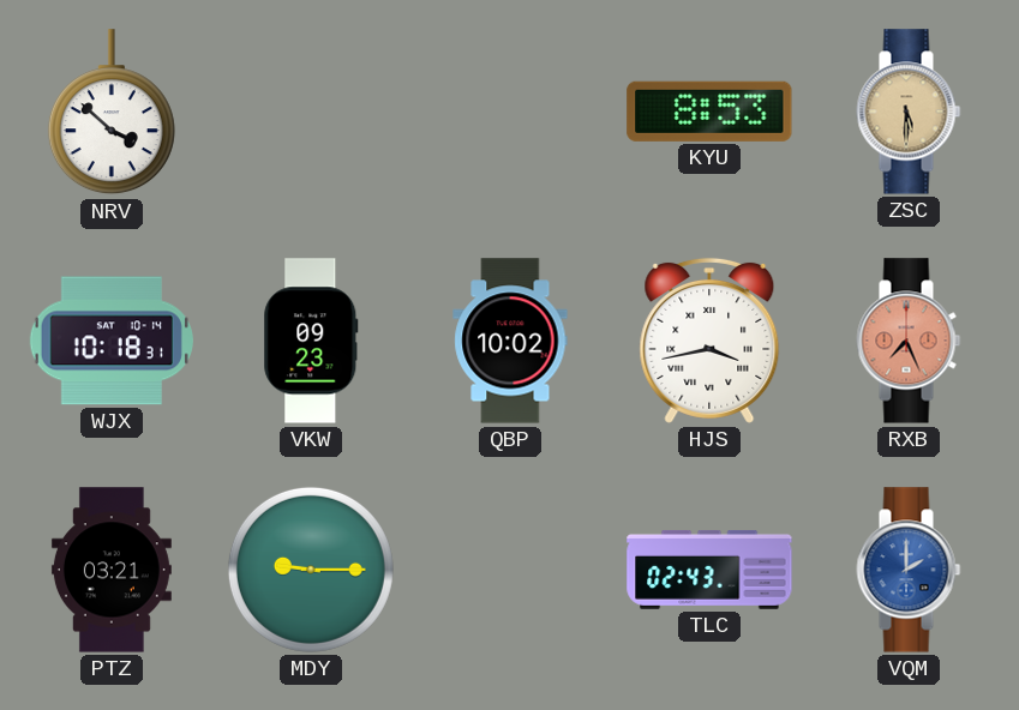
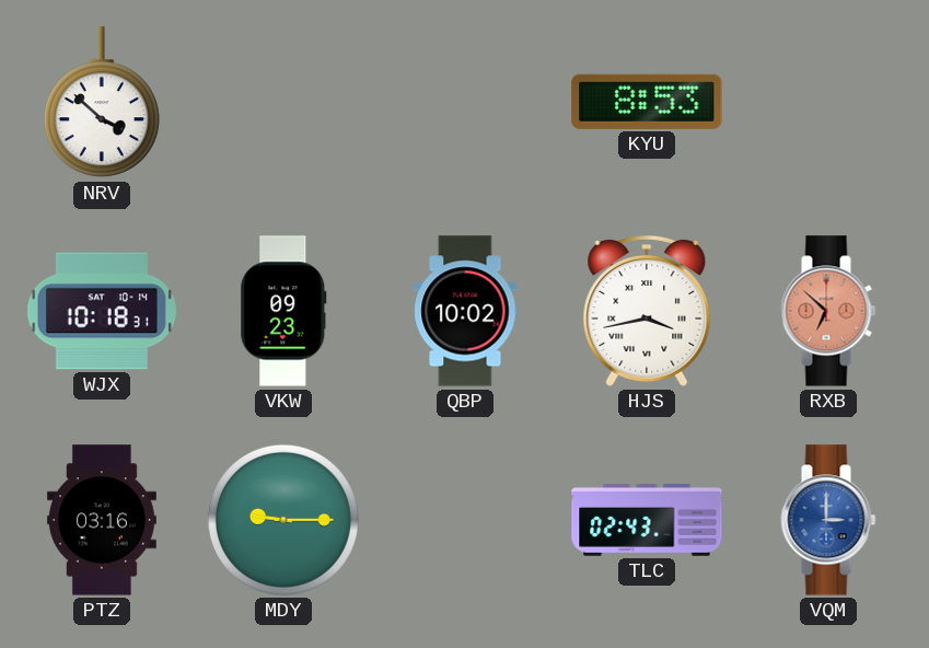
ZSC: 5:30 -> none (909, 112)
RXB: 7:26 -> 6:52 (828, 311)
PTZ: 03:21 -> 03:16 (102, 520)
VQM: 2:00 -> 3:00 (828, 520)
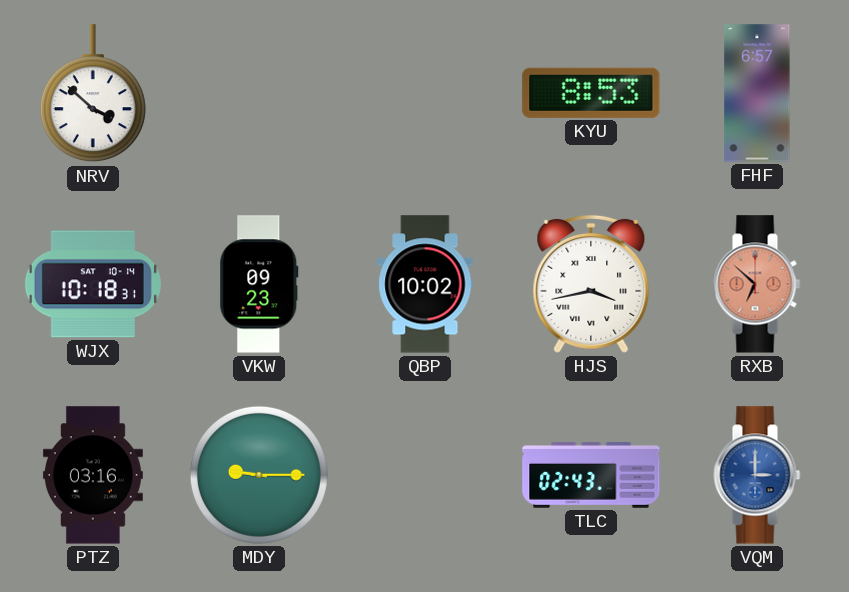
FHF: none -> 6:57 (757, 93)
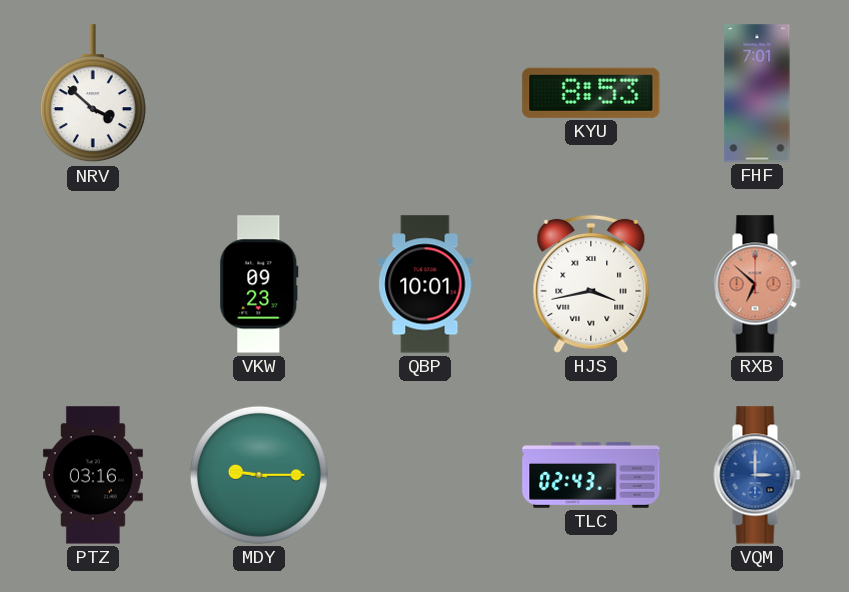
FHF: 6:57 -> 7:01 (757, 93)
WJX: 10:18 -> none (93, 284)
QBP: 10:02 -> 10:01 (425, 284)
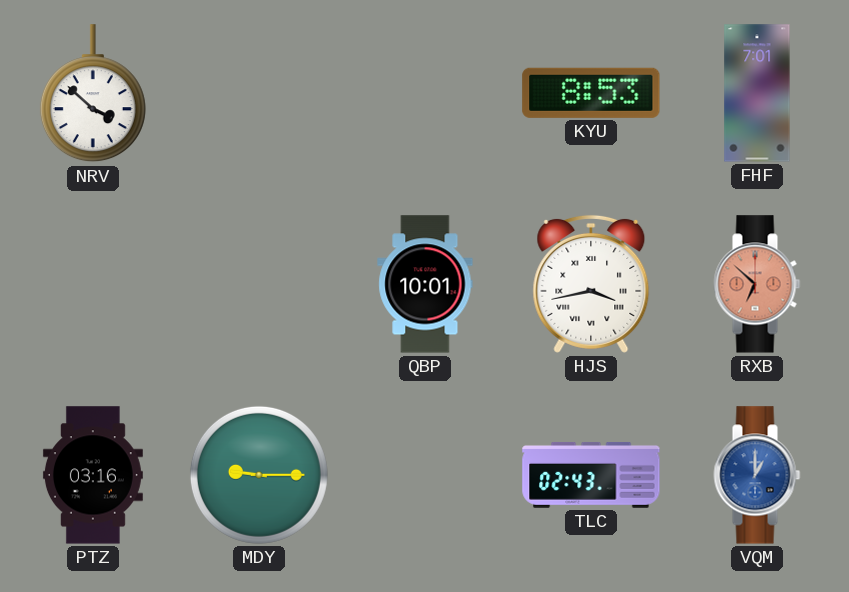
VKW: 09:23 -> none (259, 284)
VQM: 3:00 -> 1:00 (757, 475)
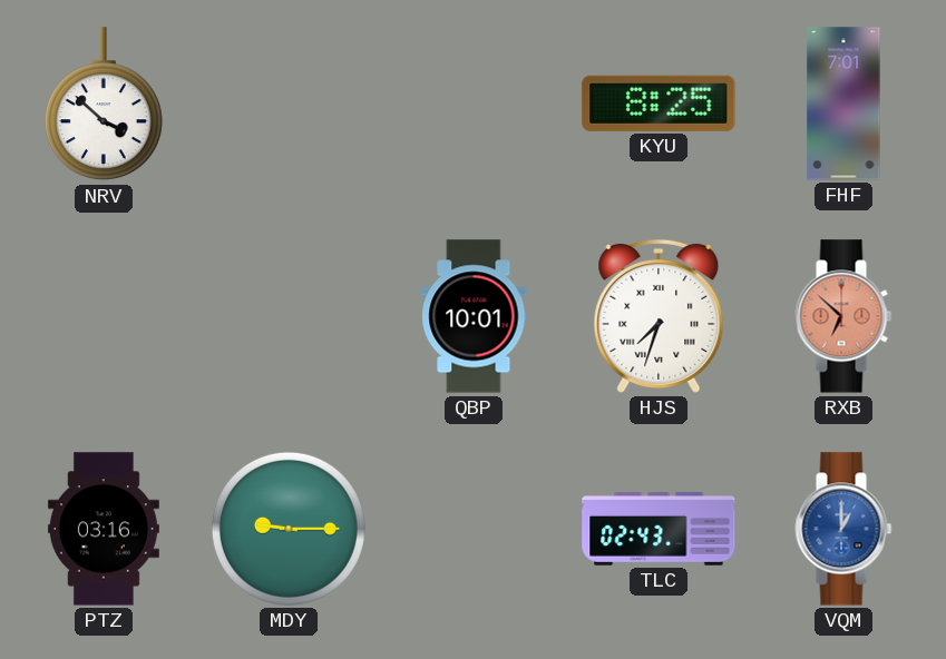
KYU: 8:53 -> 8:25 (659, 104)
HJS: 3:43 -> 7:33 (659, 316)
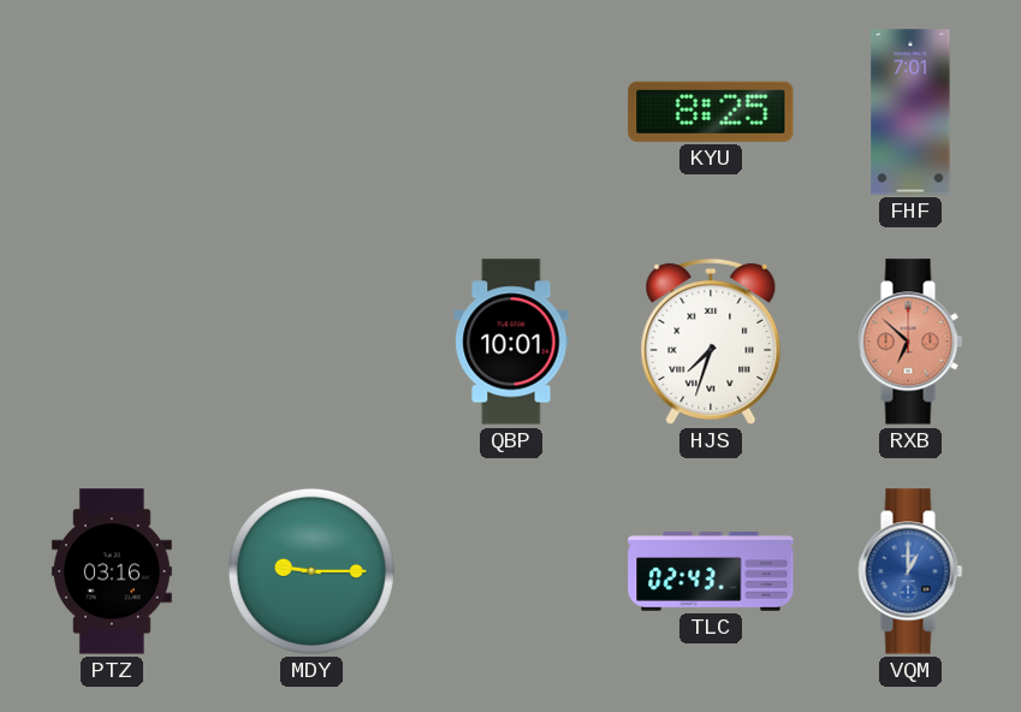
NRV: 3:52 -> none (104, 105)
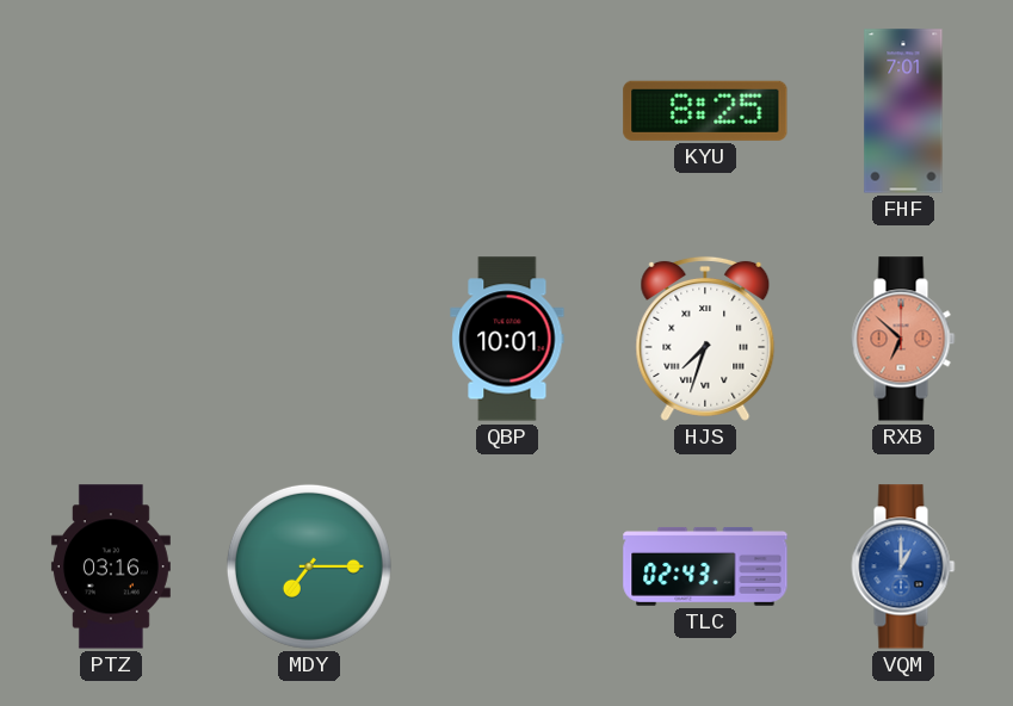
MDY: 9:15 -> 7:15 (309, 566)
